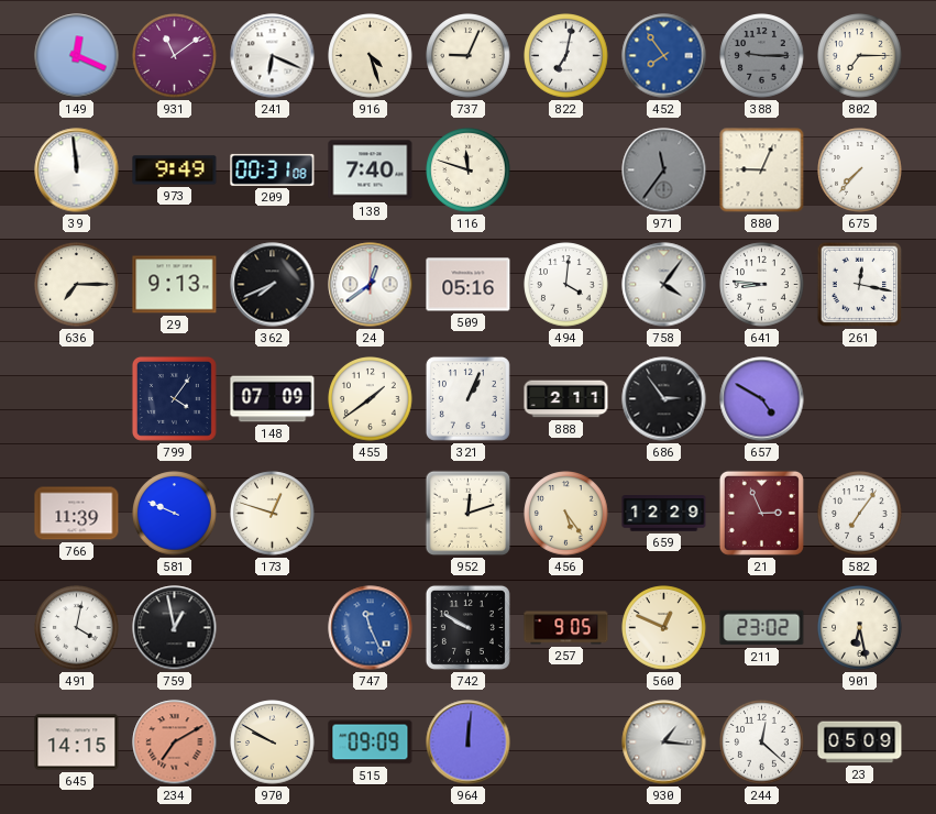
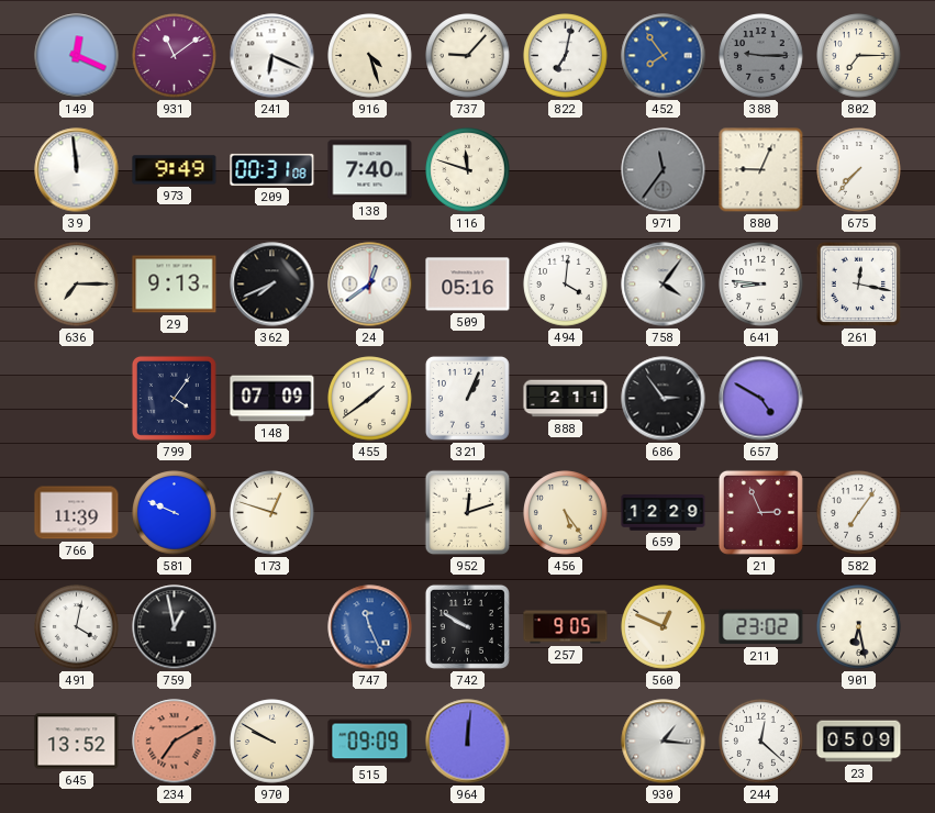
737: 9:04 -> 9:07 (468, 56)
645: 14:15 -> 13:52 (77, 742)
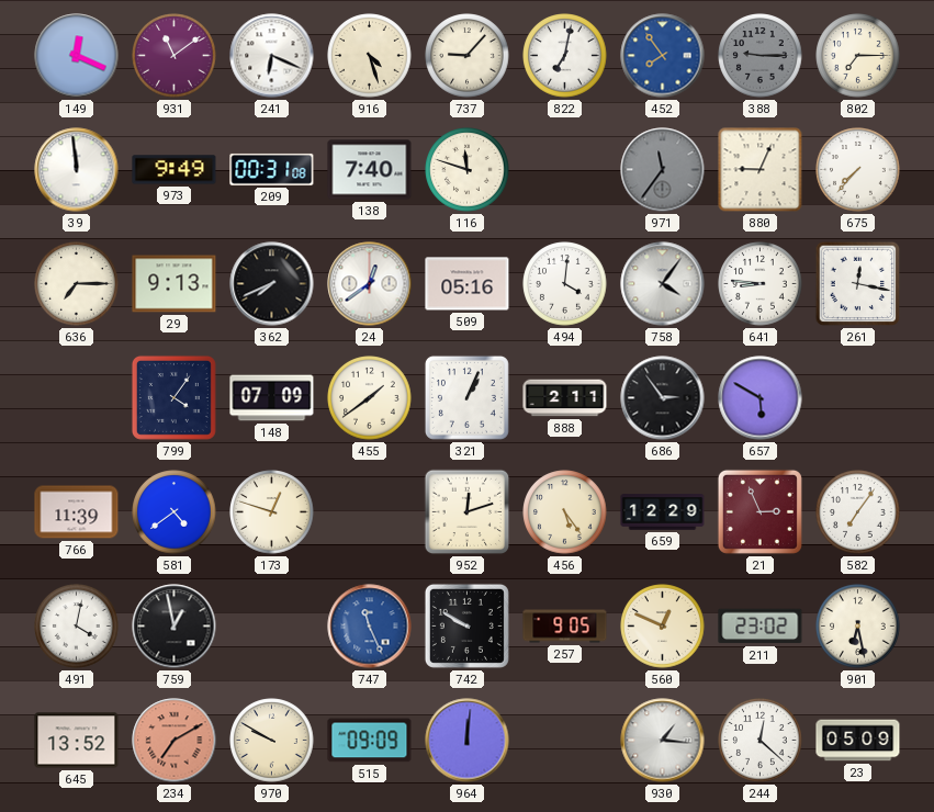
657: 4:50 -> 5:50 (761, 398)
581: 9:49 -> 4:39 (175, 512)
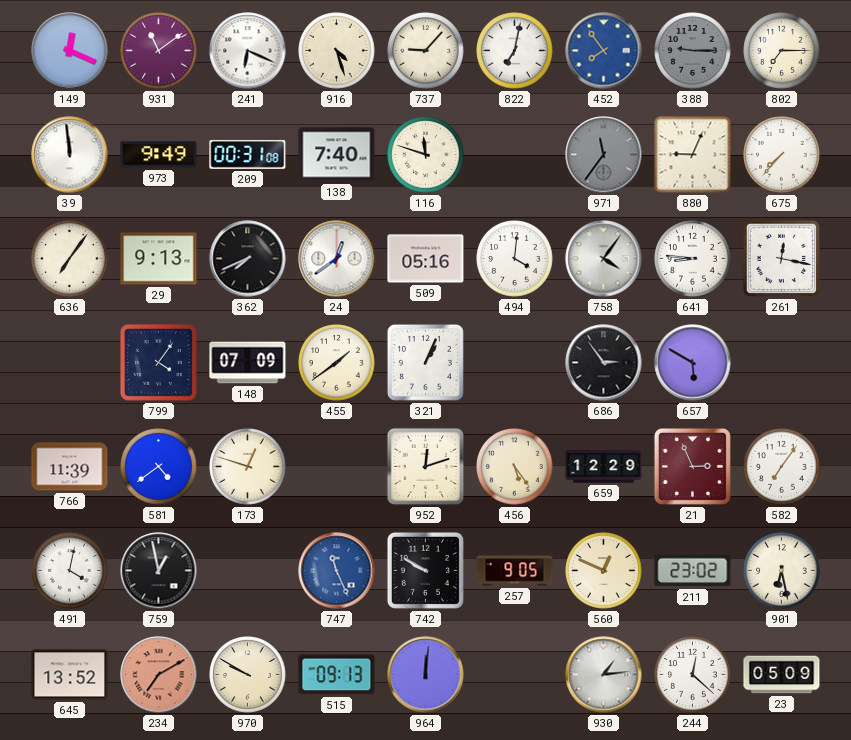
636: 7:15 -> 7:06 (70, 259)
888: 2:11 -> none (565, 398)
515: 09:09 -> 09:13 (337, 675)
930: 1:16 -> 1:14 (604, 675)
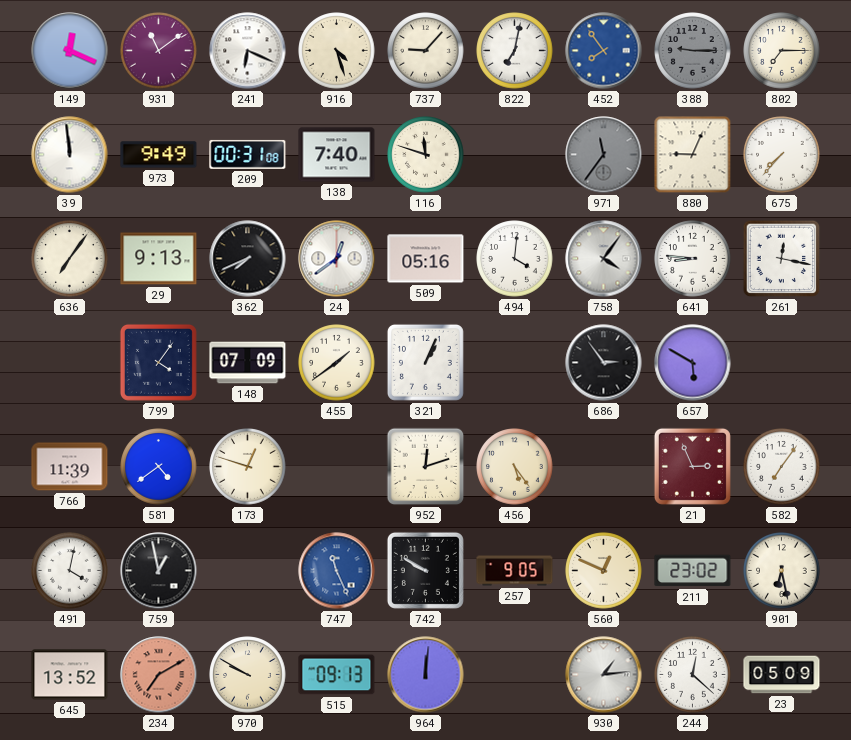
659: 12:29 -> none (604, 467)
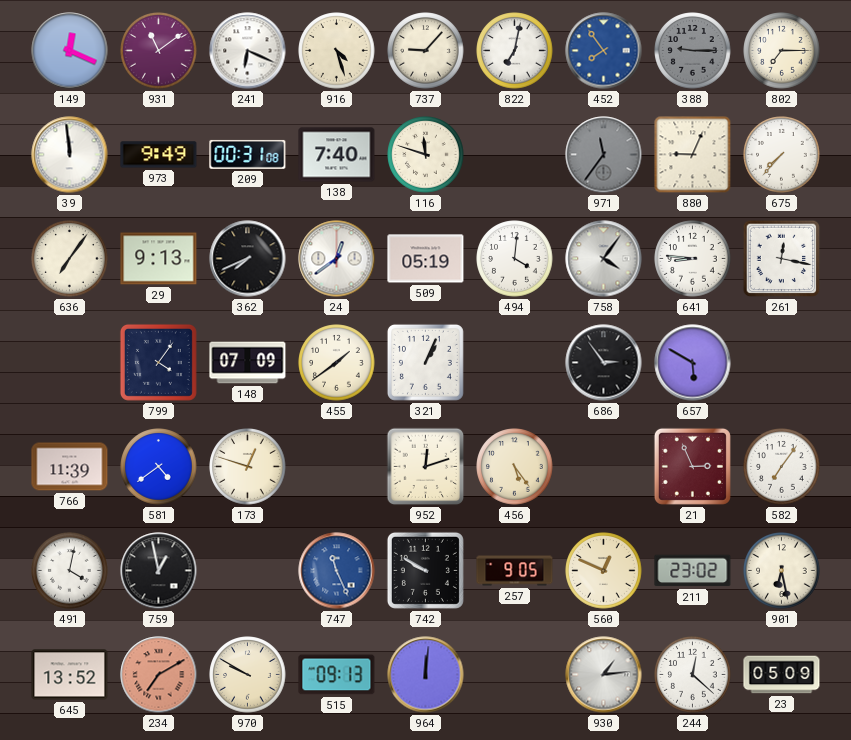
509: 05:16 -> 05:19 (426, 259)
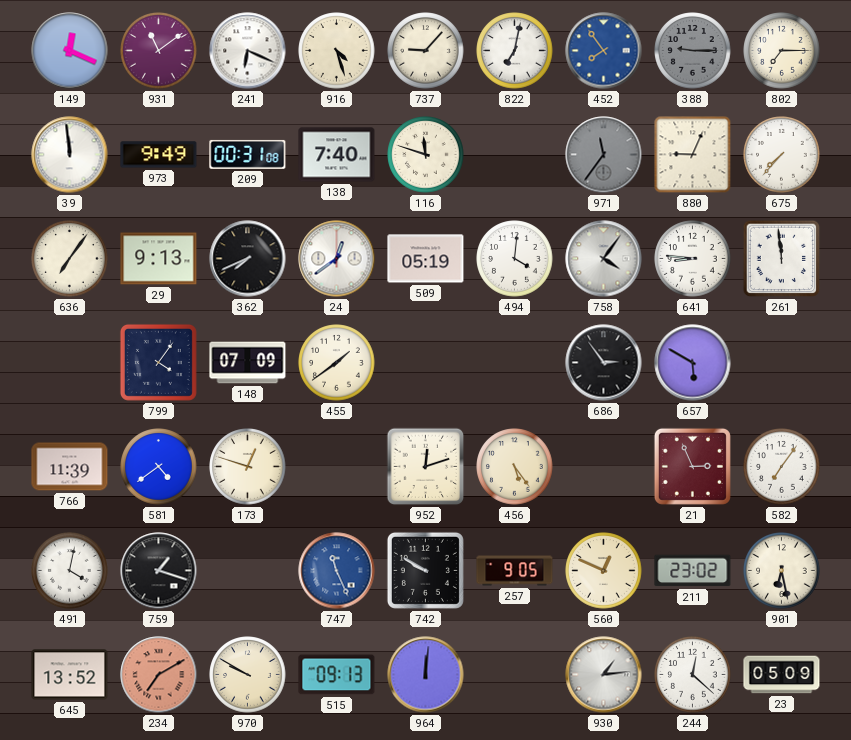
261: 12:17 -> 11:59 (782, 259)
321: 1:04 -> none (425, 362)
759: 12:58 -> 1:18 (159, 571)
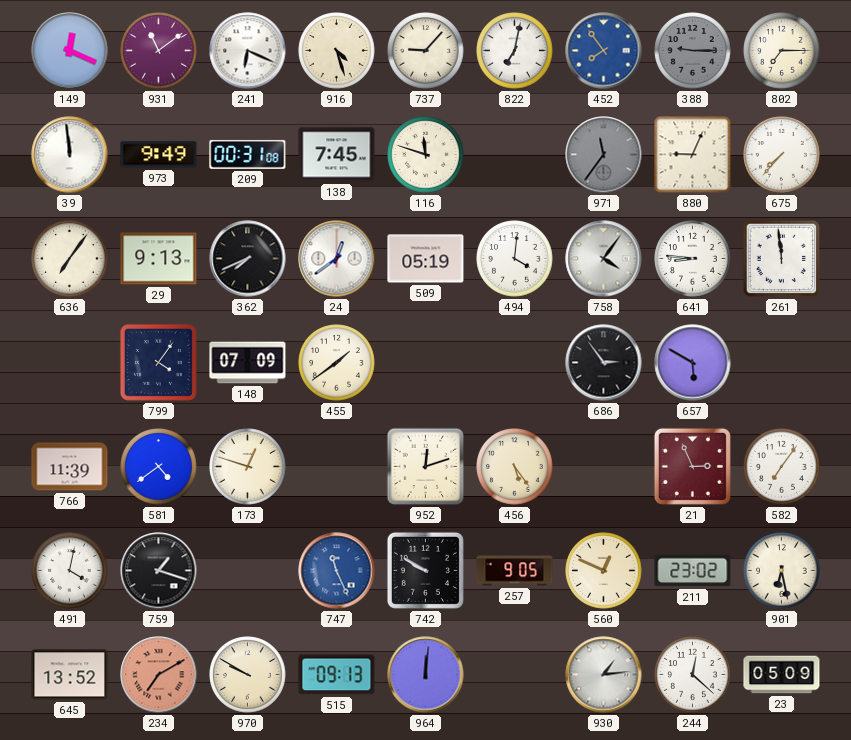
138: 7:40 -> 7:45 (337, 155)
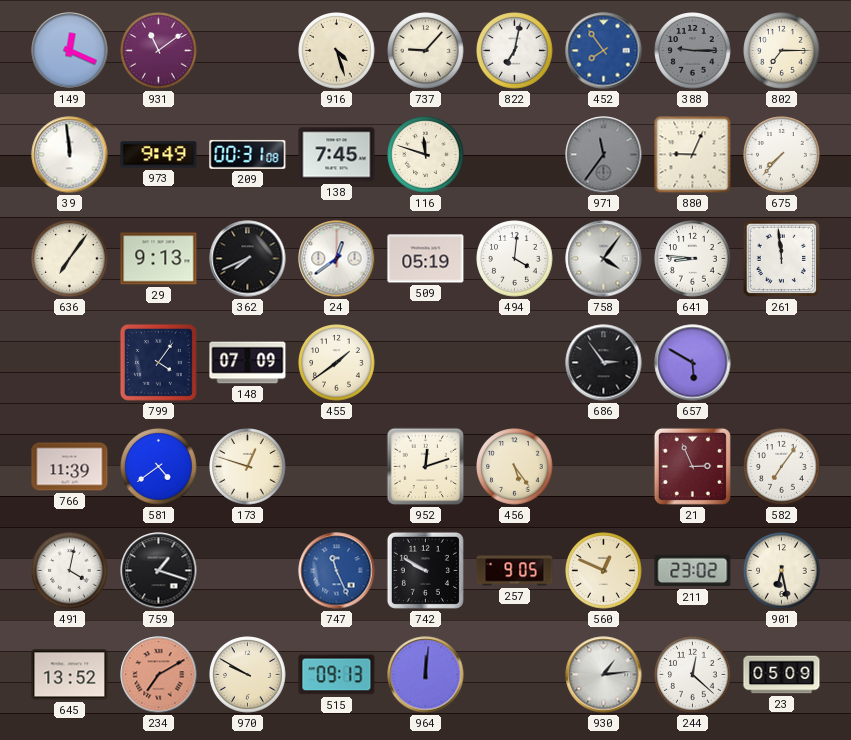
241: 6:19 -> none (248, 51)
